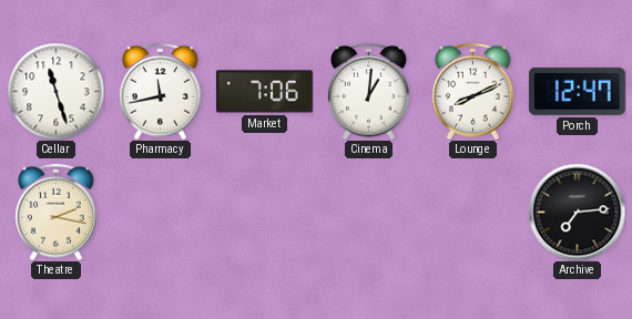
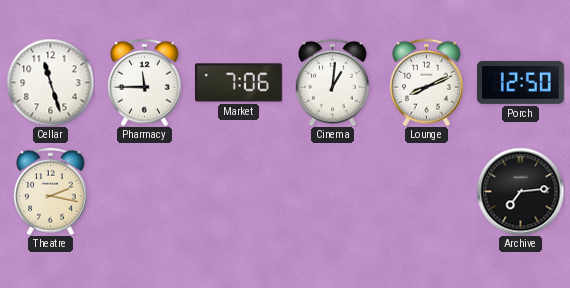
Pharmacy: 11:43 -> 11:45 (145, 82)
Porch: 12:47 -> 12:50 (520, 82)
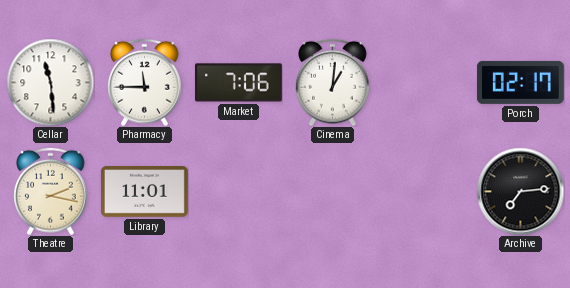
Cellar: 11:27 -> 11:29 (50, 82)
Lounge: 8:11 -> none (427, 82)
Porch: 12:50 -> 02:17 (520, 82)
Library: none -> 11:01 (144, 192)
